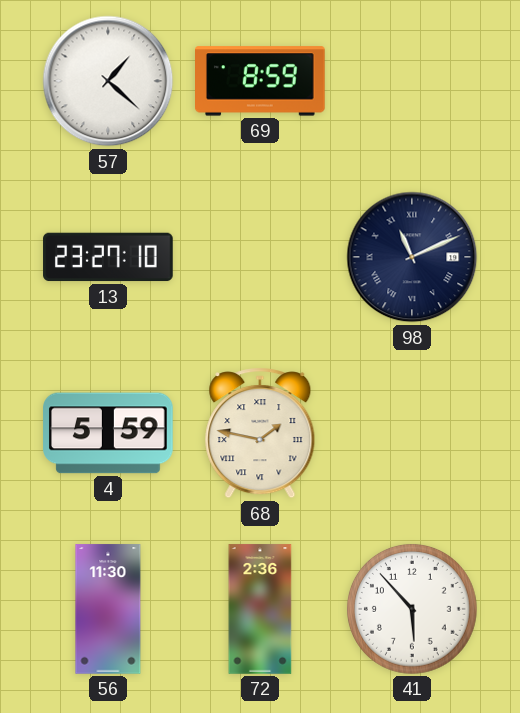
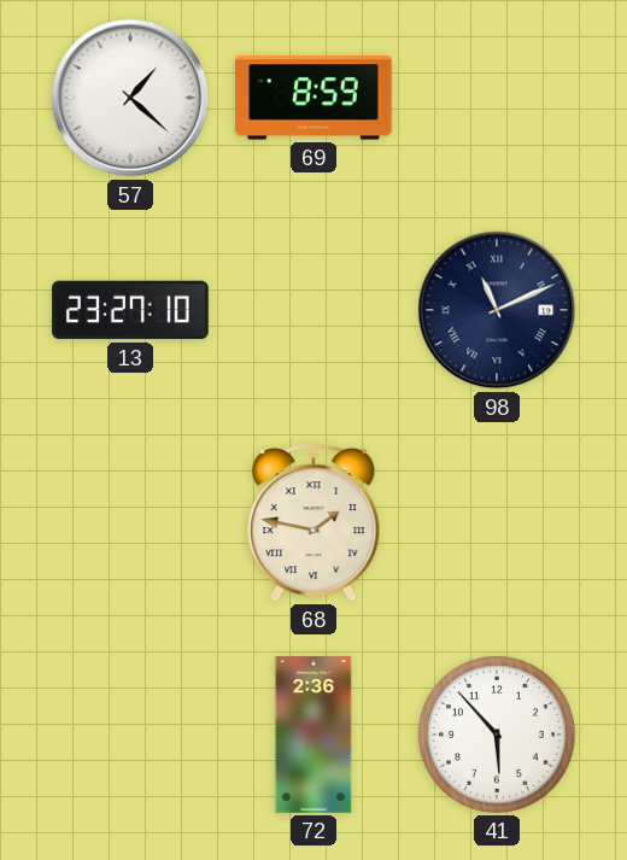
4: 5:59 -> none (108, 433)
56: 11:30 -> none (108, 609)
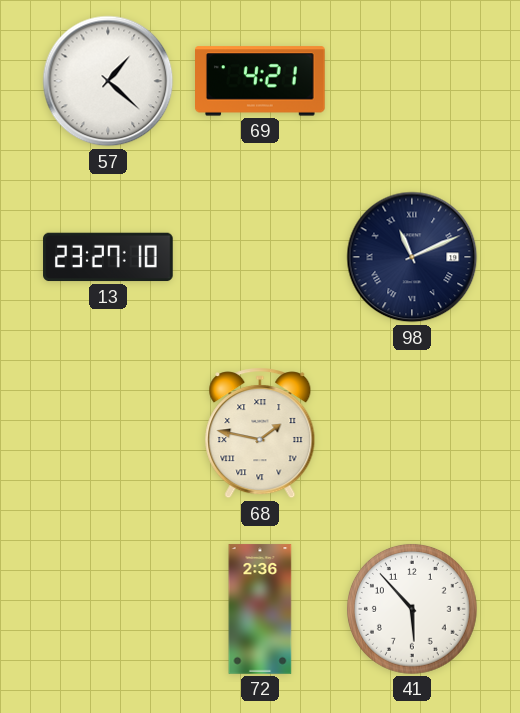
69: 8:59 -> 4:21 (261, 81)
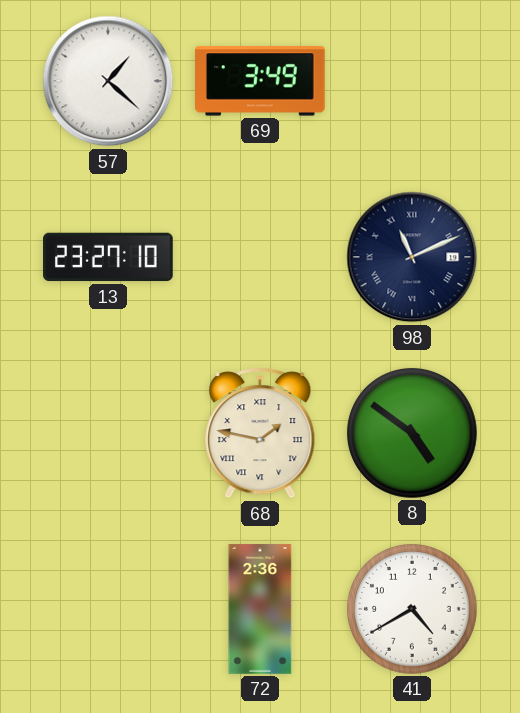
69: 4:21 -> 3:49 (261, 81)
8: none -> 4:51 (412, 433)
41: 5:53 -> 4:40 (412, 609)
